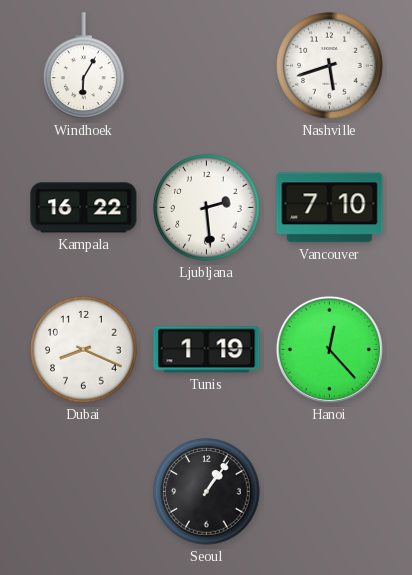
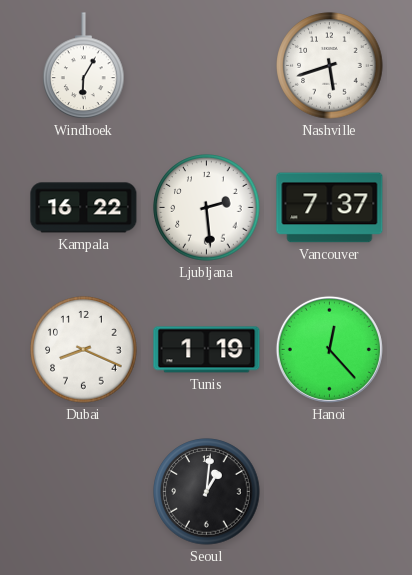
Vancouver: 7:10 -> 7:37 (330, 208)
Seoul: 1:06 -> 1:01 (207, 492)
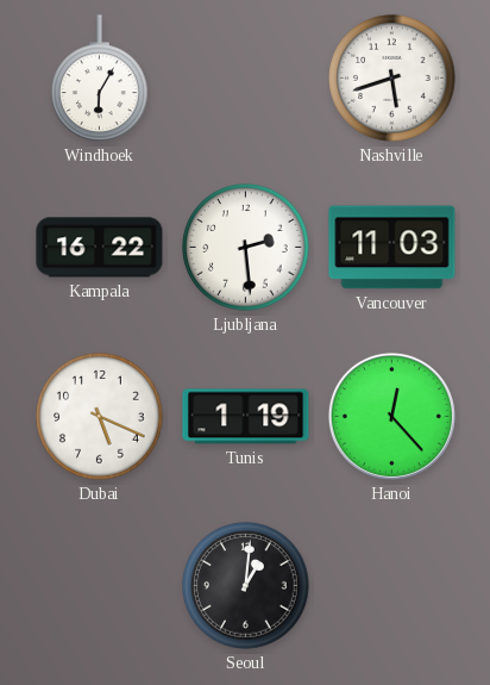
Vancouver: 7:37 -> 11:03 (392, 248)
Dubai: 8:19 -> 5:19 (100, 417)
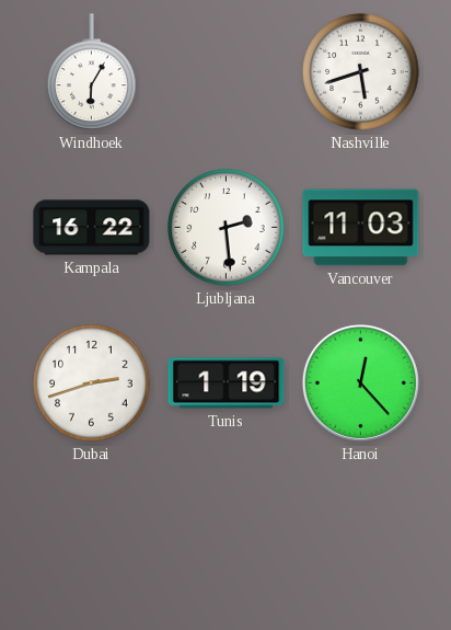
Dubai: 5:19 -> 2:42 (92, 383)
Seoul: 1:01 -> none (246, 586)
